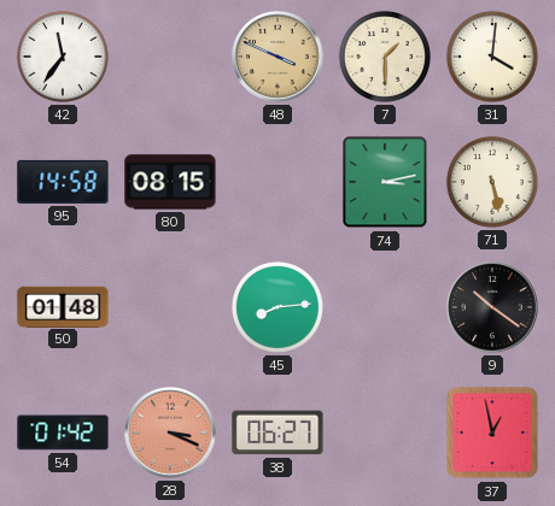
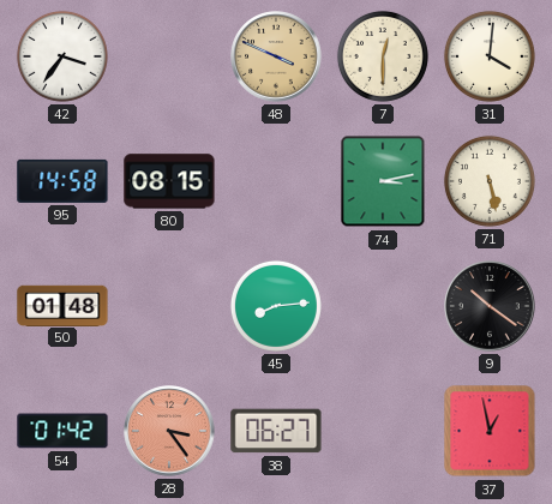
42: 11:36 -> 3:36 (62, 56)
7: 1:30 -> 12:30 (383, 56)
28: 3:19 -> 3:24 (169, 431)
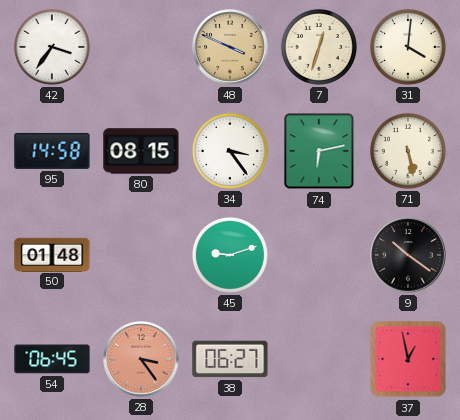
7: 12:30 -> 12:33 (319, 47)
34: none -> 3:24 (230, 151)
74: 3:13 -> 6:13 (319, 151)
45: 8:14 -> 9:12 (230, 255)
54: 01:42 -> 06:45 (52, 359)
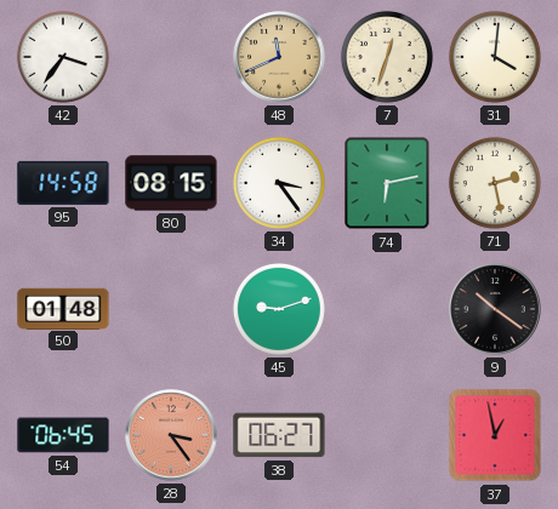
48: 3:49 -> 11:41 (279, 57)
71: 5:28 -> 2:28 (495, 183)
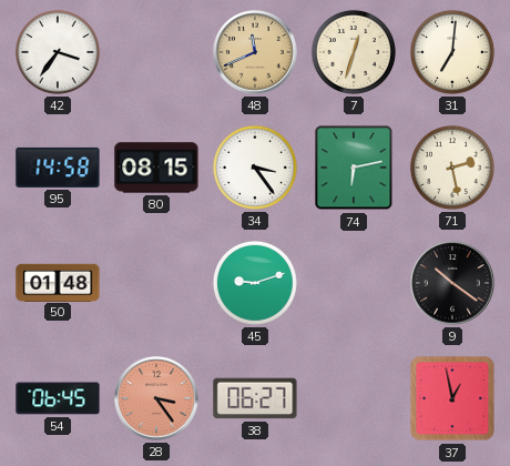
31: 4:01 -> 7:01 (452, 52)
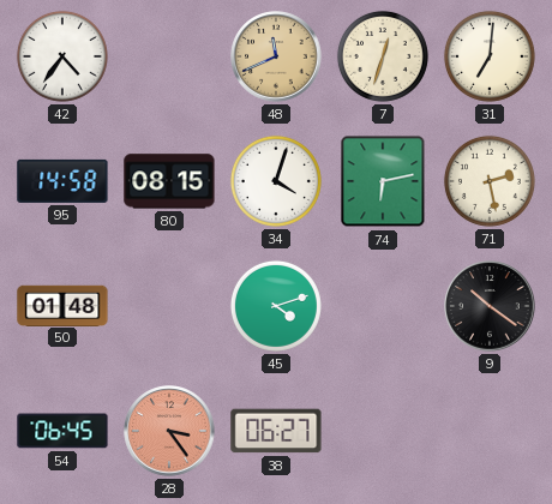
42: 3:36 -> 4:36 (62, 56)
34: 3:24 -> 4:03 (276, 181)
45: 9:12 -> 4:12 (276, 306)
37: 12:58 -> none (452, 398)
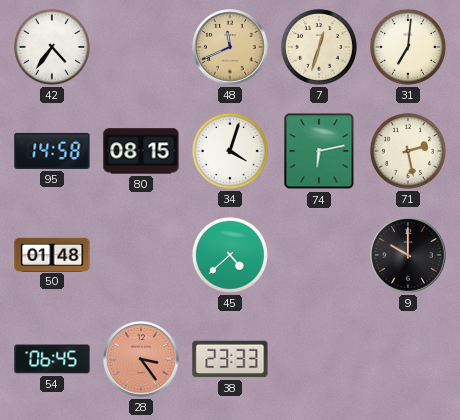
45: 4:12 -> 4:38 (230, 255)
9: 10:21 -> 10:00 (408, 255)
38: 06:27 -> 23:33 (230, 359)
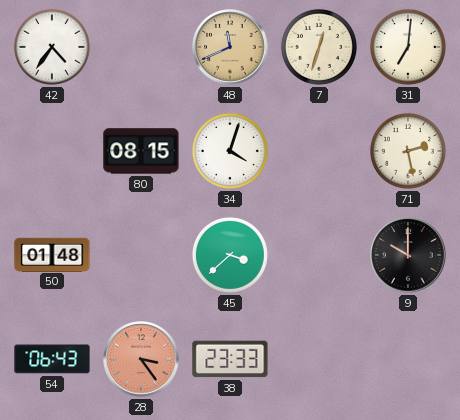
95: 14:58 -> none (52, 151)
74: 6:13 -> none (319, 151)
45: 4:38 -> 3:38 (230, 255)
54: 06:45 -> 06:43 (52, 359)
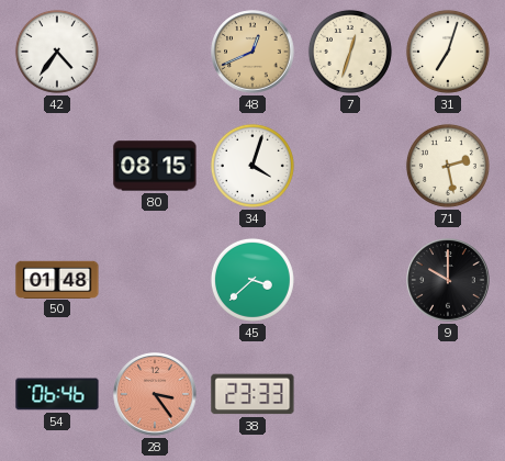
48: 11:41 -> 12:41 (252, 52)
31: 7:01 -> 7:03 (448, 52)
54: 06:43 -> 06:46 (57, 394)
